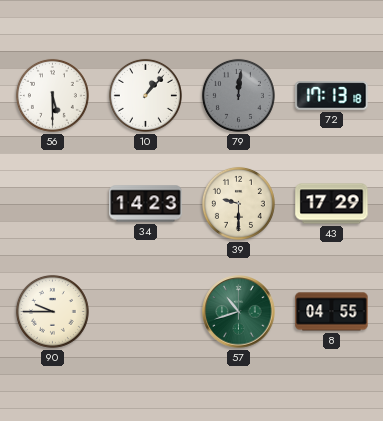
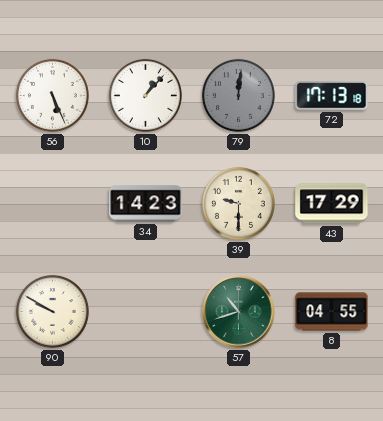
56: 5:30 -> 5:26 (52, 95)
90: 9:45 -> 9:50 (52, 311)
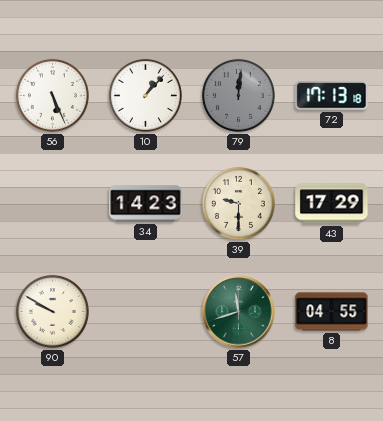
57: 10:42 -> 11:42 (239, 312)
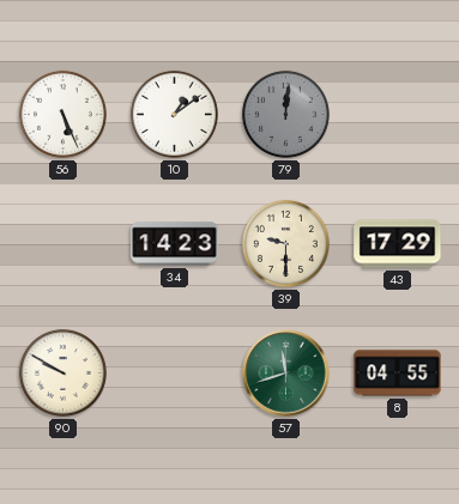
10: 1:07 -> 1:09 (174, 114)
72: 17:13 -> none (332, 96)
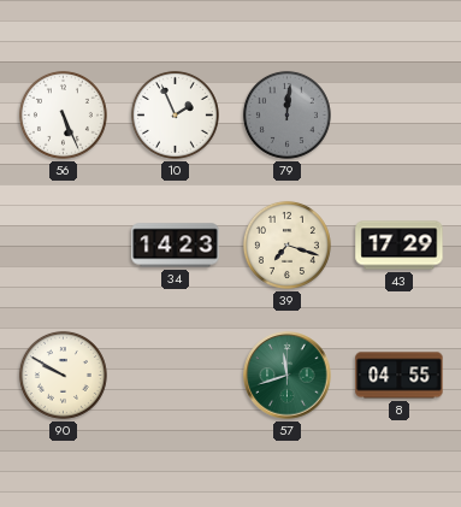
10: 1:09 -> 1:56 (175, 114)
39: 9:30 -> 7:18 (286, 244)
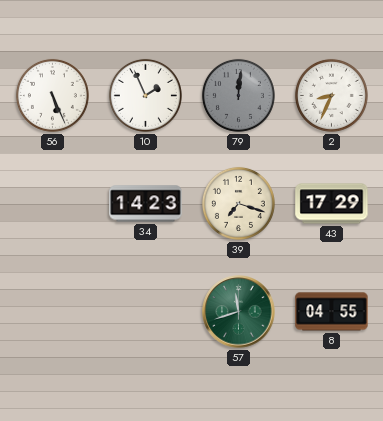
2: none -> 8:34 (331, 95)
90: 9:50 -> none (63, 375)
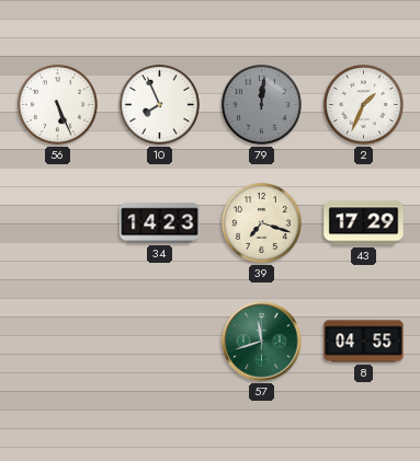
10: 1:56 -> 7:56 (159, 104)
2: 8:34 -> 1:34 (363, 104)
